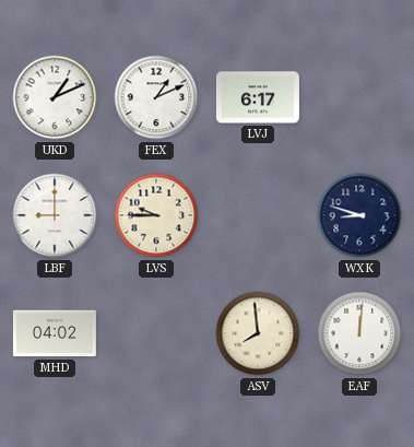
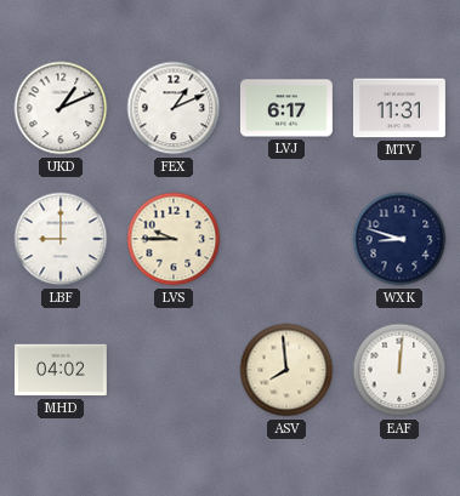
MTV: none -> 11:31 (399, 108)
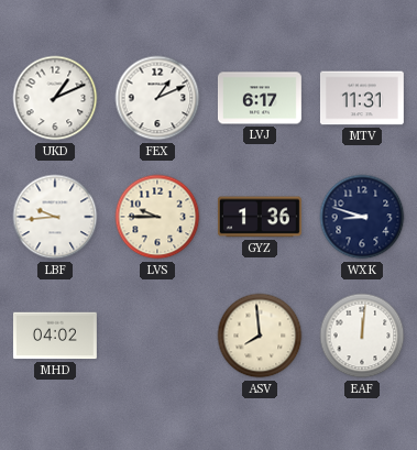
LBF: 9:00 -> 9:44 (55, 217)
GYZ: none -> 1:36 (260, 217)
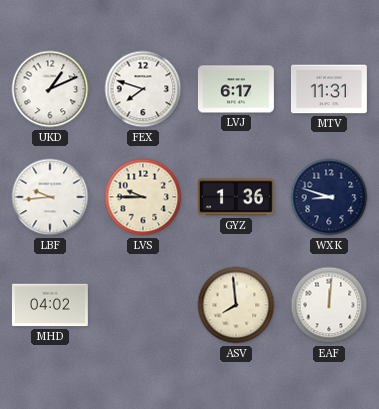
FEX: 1:11 -> 7:48 (143, 89)
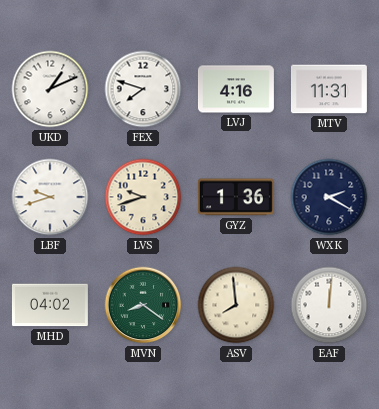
LVJ: 6:17 -> 4:16 (236, 89)
LBF: 9:44 -> 9:42 (50, 197)
LVS: 9:45 -> 9:42 (143, 197)
WXK: 8:48 -> 2:20 (329, 197)
MVN: none -> 8:21 (143, 305)
